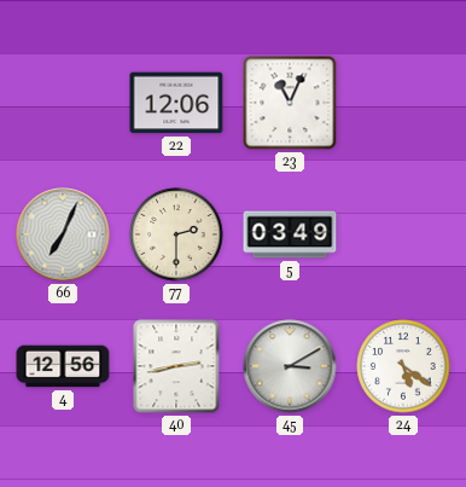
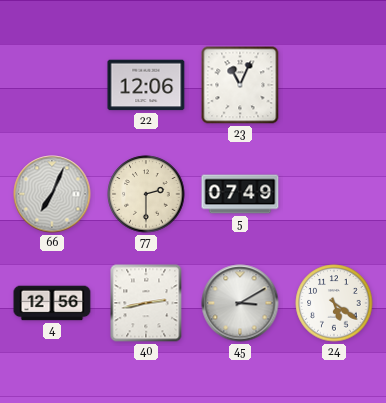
5: 03:49 -> 07:49 (240, 194)
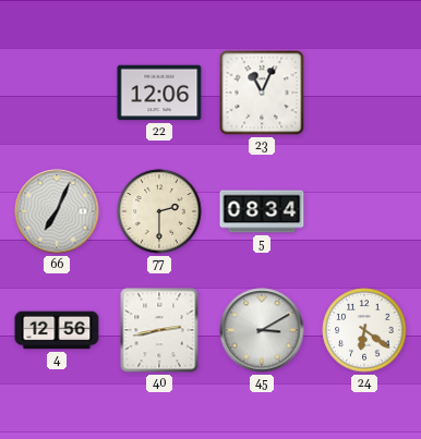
5: 07:49 -> 08:34 (262, 211)
24: 5:21 -> 6:21 (364, 330)
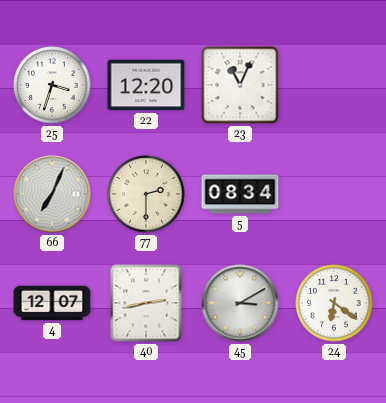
25: none -> 3:33 (52, 85)
22: 12:06 -> 12:20 (146, 85)
4: 12:56 -> 12:07 (52, 303)
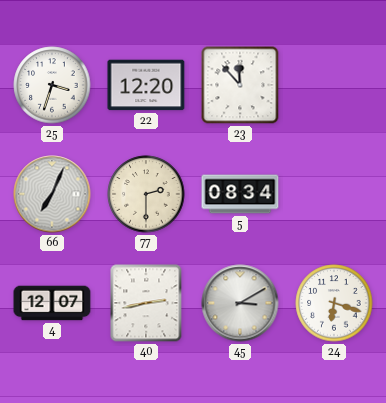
23: 11:04 -> 11:53 (240, 85)
24: 6:21 -> 6:18 (334, 303)
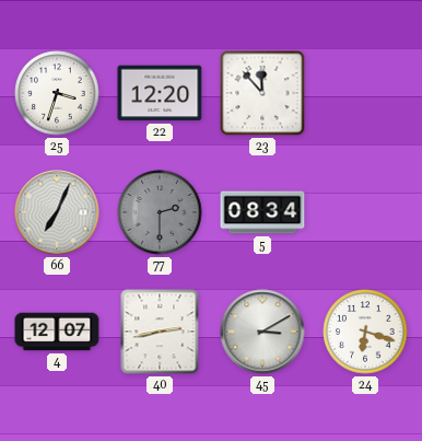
77 dial: cream -> grey (160, 212)
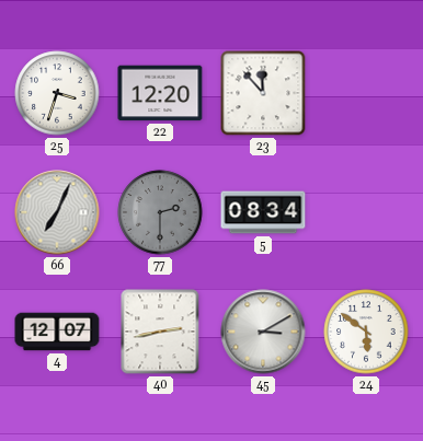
24: 6:18 -> 5:51 (366, 332)
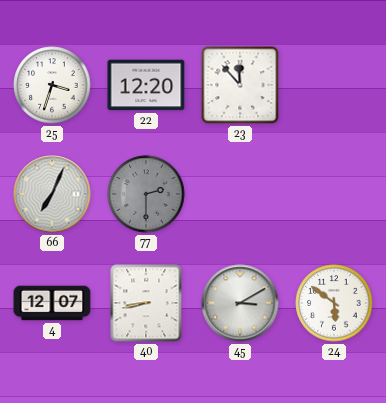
5: 08:34 -> none (263, 212)
40: 2:43 -> 8:43 (146, 303)
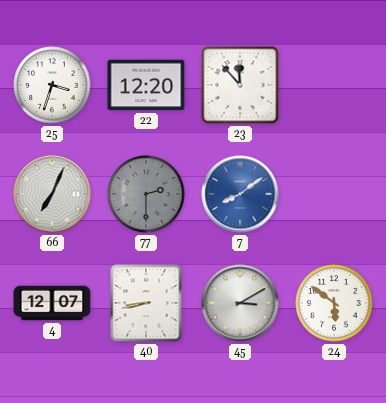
7: none -> 8:09 (240, 194)
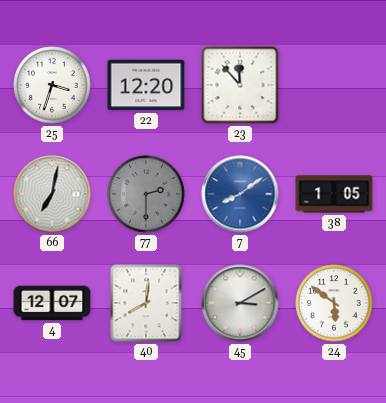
66: 7:04 -> 7:02 (52, 194)
38: none -> 1:05 (334, 194)
40: 8:43 -> 8:01 (146, 303)
